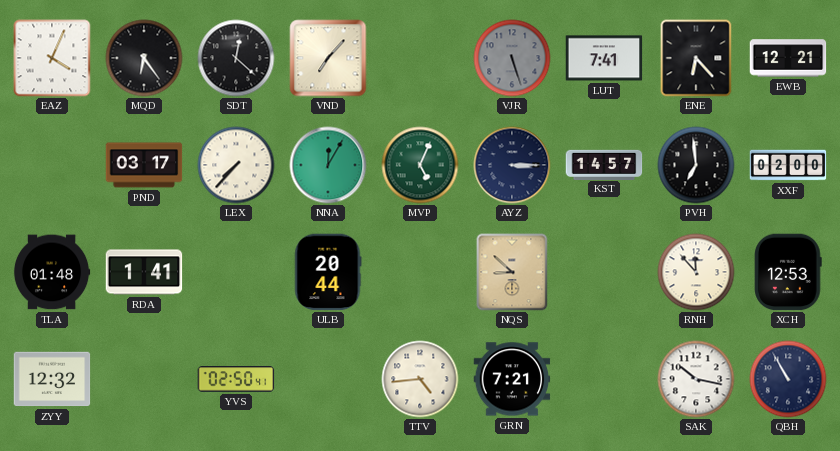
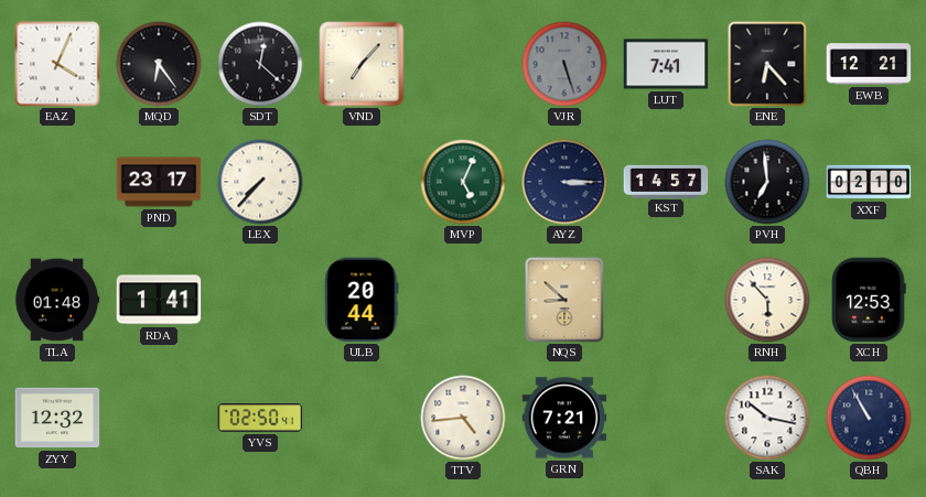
PND: 03:17 -> 23:17 (159, 182)
NNA: 12:05 -> none (328, 165)
XXF: 02:00 -> 02:10 (869, 182)
RNH: 11:53 -> 5:53 (767, 300)
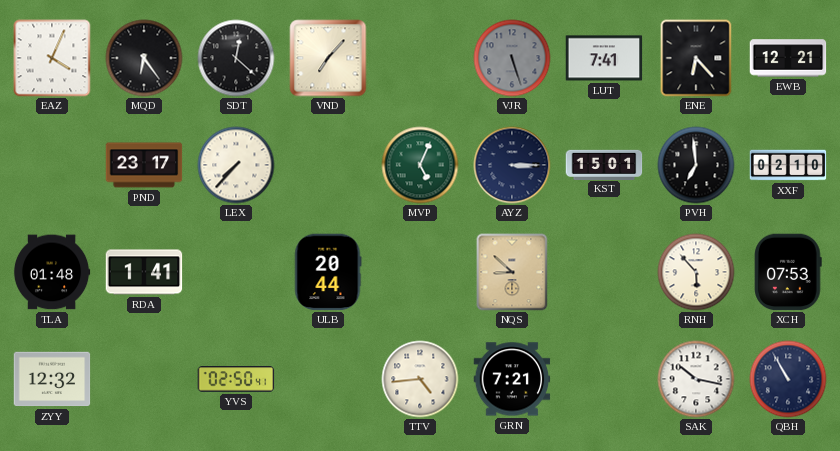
KST: 14:57 -> 15:01 (604, 164)
XCH: 12:53 -> 07:53 (788, 272)
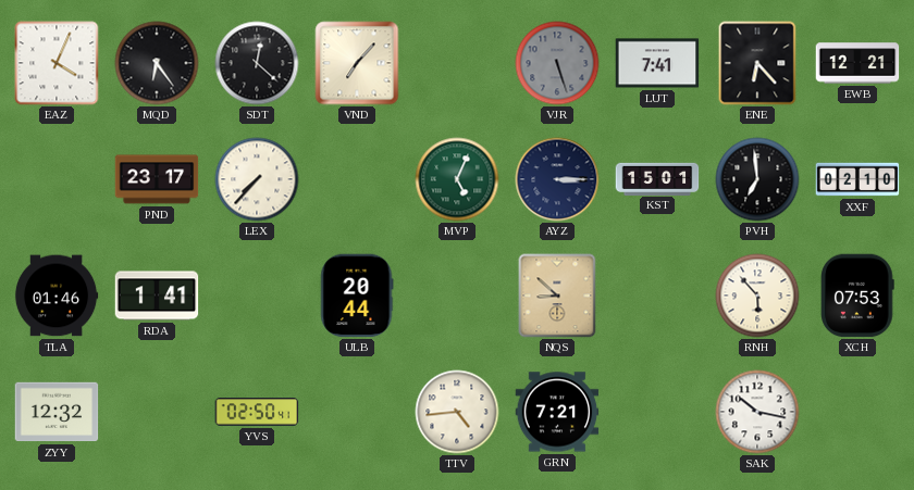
TLA: 01:48 -> 01:46 (57, 296)
QBH: 10:55 -> none (788, 379)
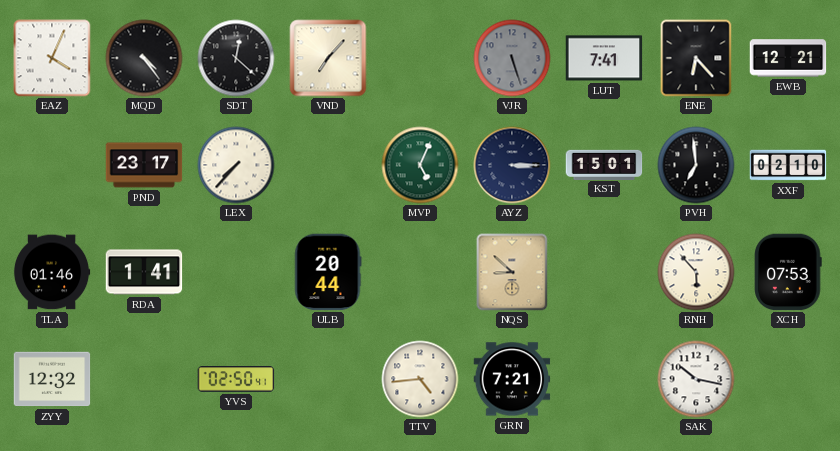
MQD: 6:24 -> 4:24 (144, 58)
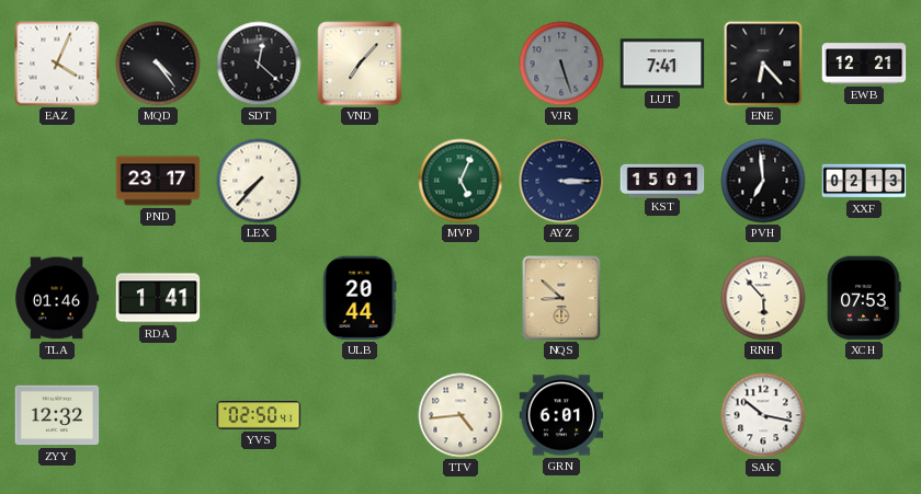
XXF: 02:10 -> 02:13 (864, 181)
GRN: 7:21 -> 6:01 (561, 415)
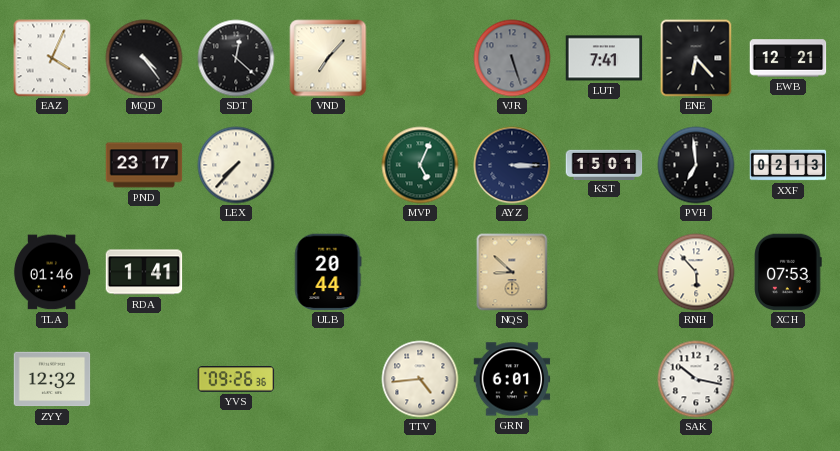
YVS: 02:50 -> 09:26 (236, 379)
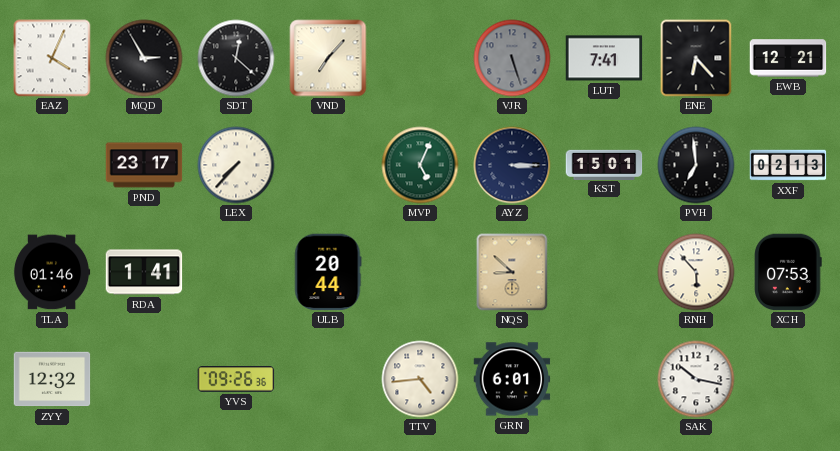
MQD: 4:24 -> 2:55 (144, 58)
